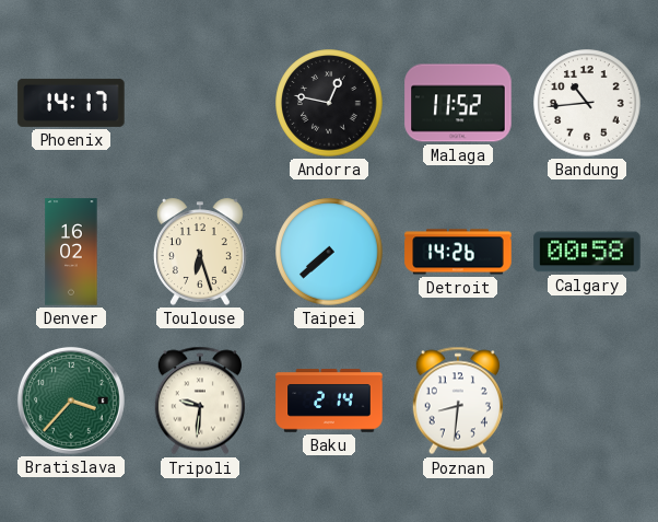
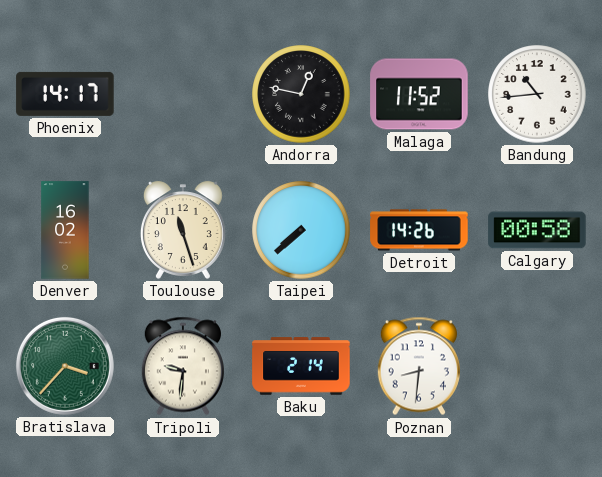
Toulouse: 6:27 -> 11:27 (183, 230)
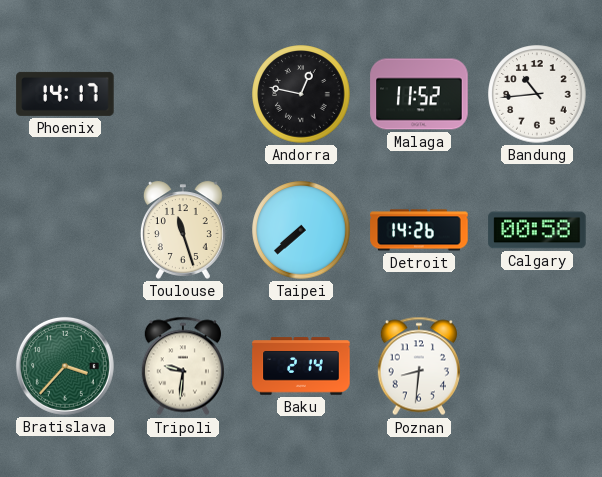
Denver: 16:02 -> none (65, 230)
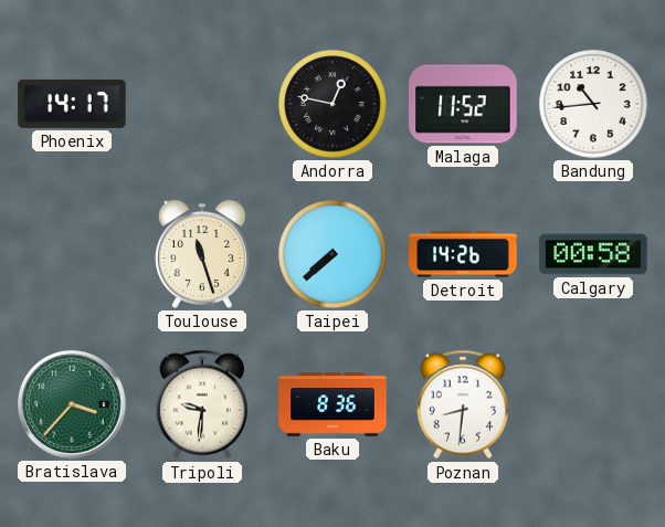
Baku: 2:14 -> 8:36 (332, 404)
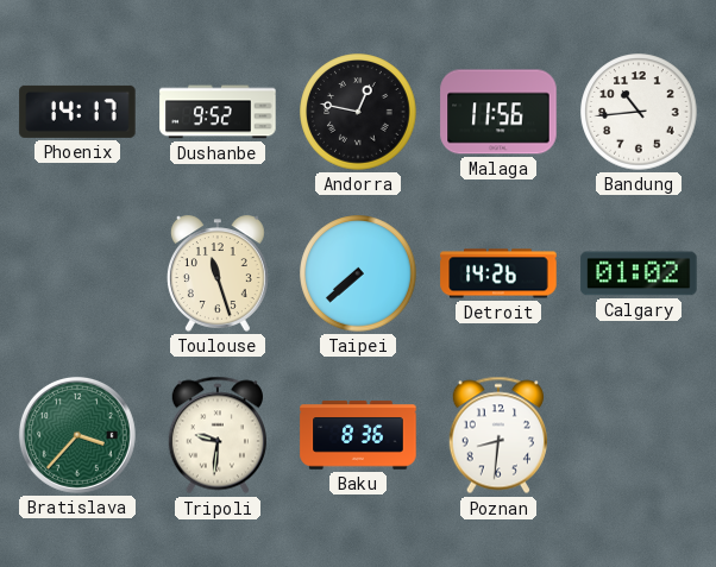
Dushanbe: none -> 9:52 (218, 112)
Malaga: 11:52 -> 11:56 (498, 112)
Calgary: 00:58 -> 01:02 (639, 273)
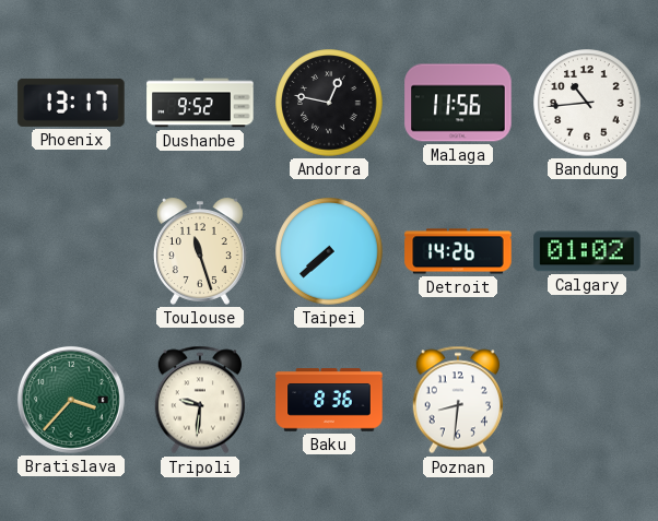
Phoenix: 14:17 -> 13:17 (71, 103)
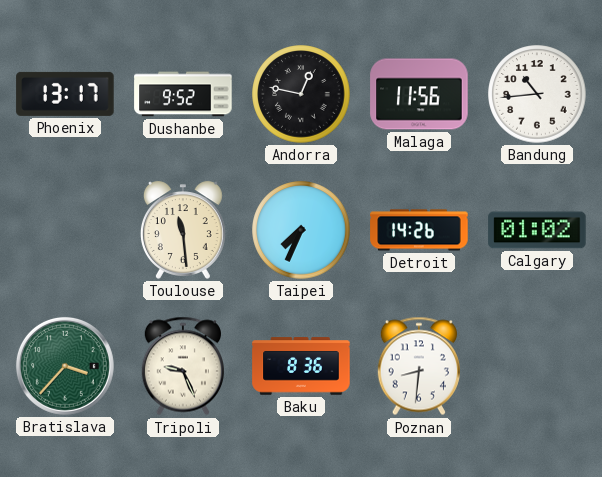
Toulouse: 11:27 -> 11:29 (183, 230)
Taipei: 7:38 -> 7:34 (301, 230)
Tripoli: 9:31 -> 9:26 (182, 366)
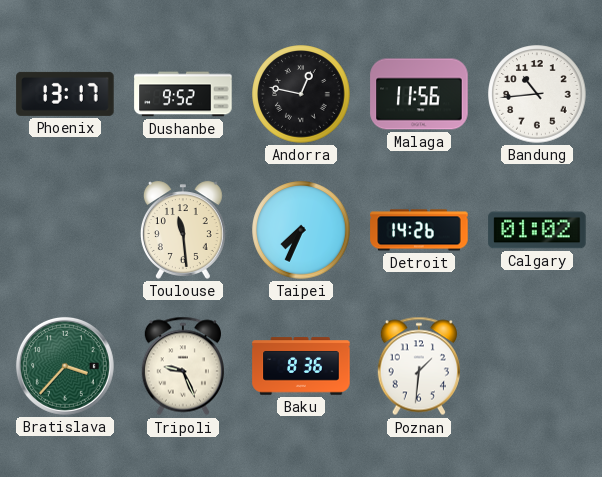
Poznan: 8:31 -> 1:31 (418, 366)
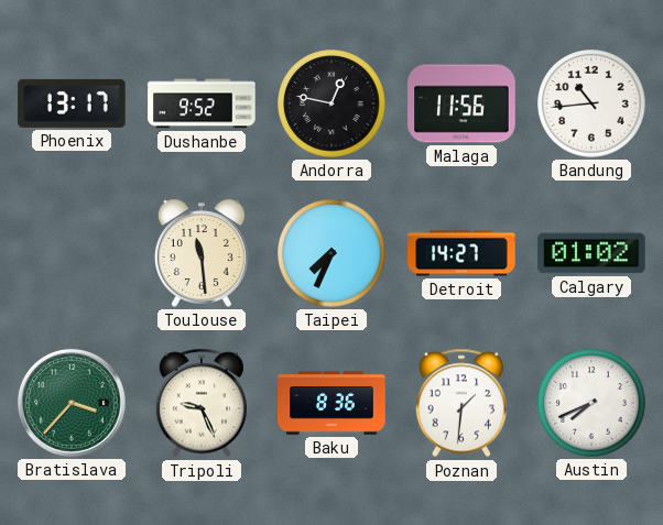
Detroit: 14:26 -> 14:27 (461, 253)
Austin: none -> 7:41 (591, 403)
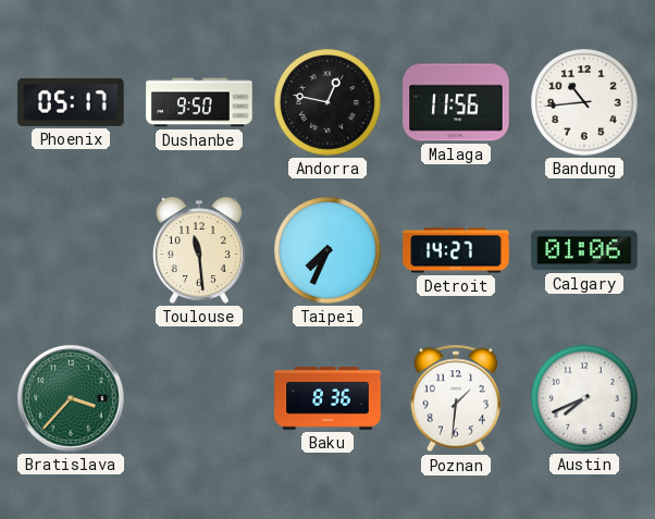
Phoenix: 13:17 -> 05:17 (71, 102)
Dushanbe: 9:52 -> 9:50 (199, 102)
Calgary: 01:02 -> 01:06 (584, 250)
Tripoli: 9:26 -> none (200, 403)
